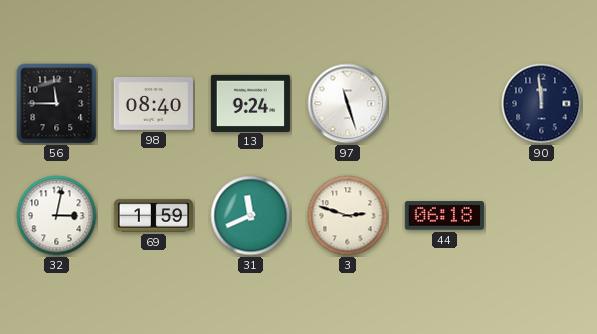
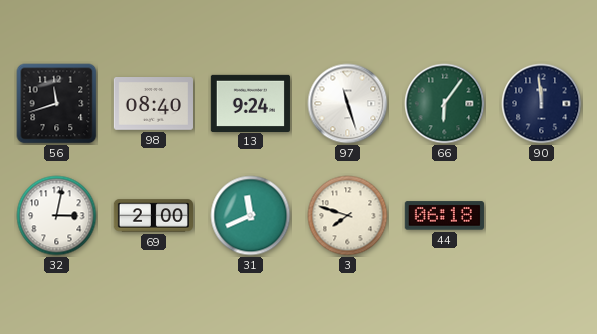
56: 11:45 -> 11:42 (57, 104)
66: none -> 6:06 (445, 104)
69: 1:59 -> 2:00 (153, 216)
3: 2:48 -> 7:48 (348, 216)
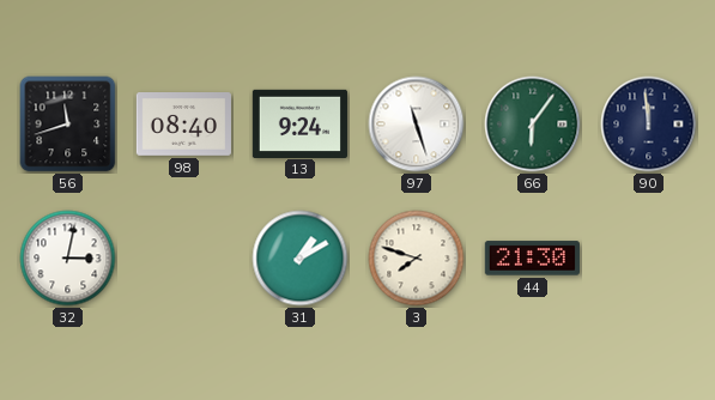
69: 2:00 -> none (153, 216)
31: 11:41 -> 1:10 (301, 259)
44: 06:18 -> 21:30 (532, 259)
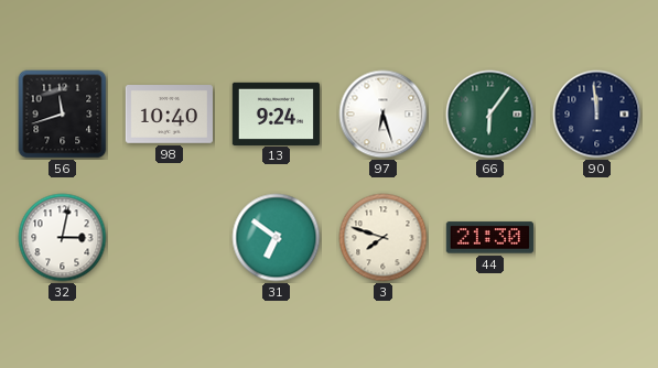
98: 08:40 -> 10:40 (169, 115)
97: 11:27 -> 6:27 (384, 115)
31: 1:10 -> 6:51 (277, 238)
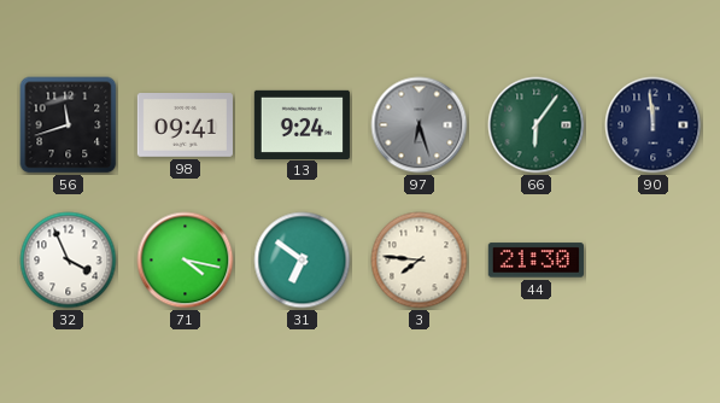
98: 10:40 -> 09:41 (185, 125)
97 dial: white -> grey (420, 125)
32: 3:02 -> 3:56 (69, 261)
71: none -> 4:17 (186, 261)
3: 7:48 -> 7:46 (420, 261)
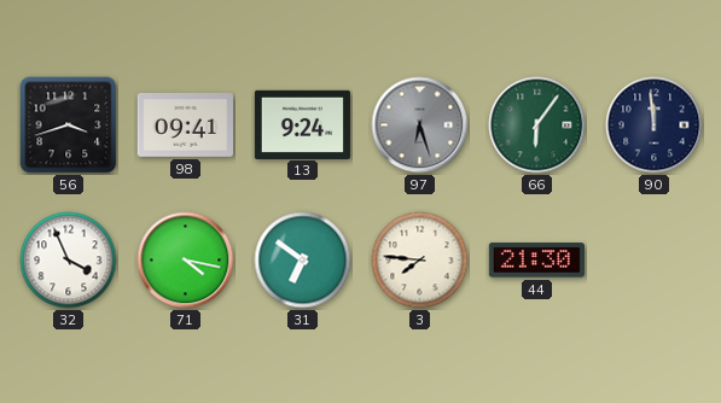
56: 11:42 -> 3:42 (69, 125)
